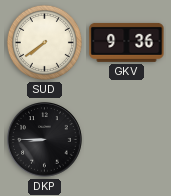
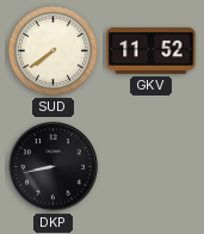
GKV: 9:36 -> 11:52 (152, 50)
DKP: 8:45 -> 8:43 (54, 167)
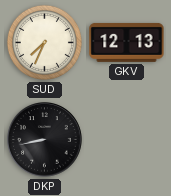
SUD: 7:39 -> 7:34 (44, 42)
GKV: 11:52 -> 12:13 (127, 42)
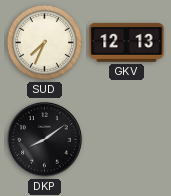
DKP: 8:43 -> 8:09 (45, 140)
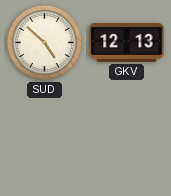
SUD: 7:34 -> 4:52 (44, 42)
DKP: 8:09 -> none (45, 140)
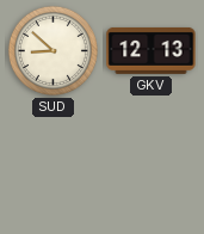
SUD: 4:52 -> 8:52 (52, 50)
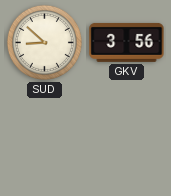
GKV: 12:13 -> 3:56 (127, 42)
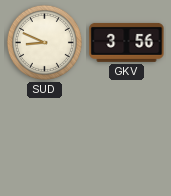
SUD: 8:52 -> 8:49 (44, 42)
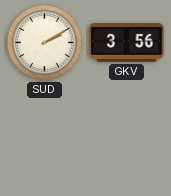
SUD: 8:49 -> 2:10 (44, 42)
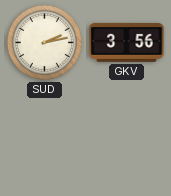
SUD: 2:10 -> 2:13 (44, 42)
